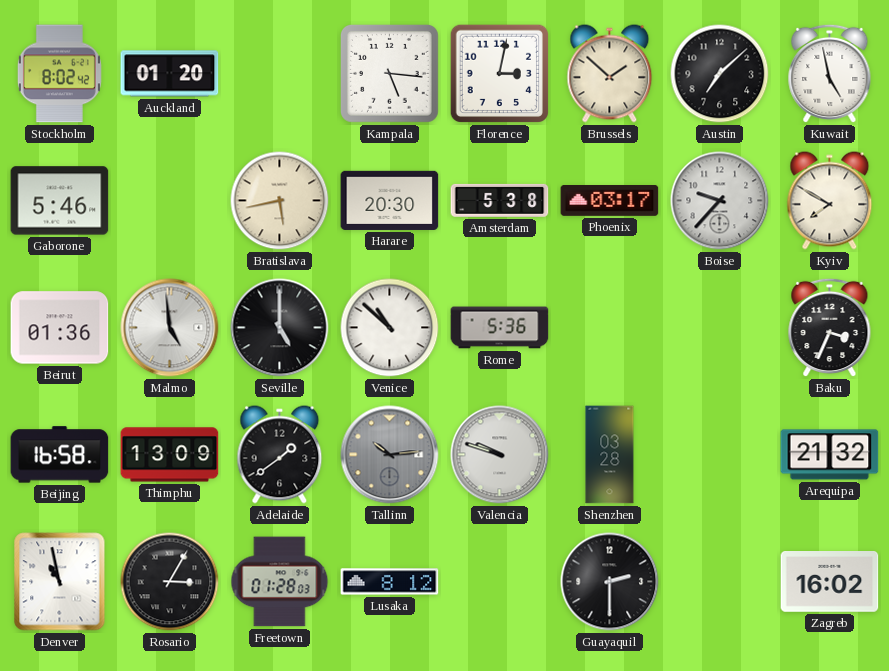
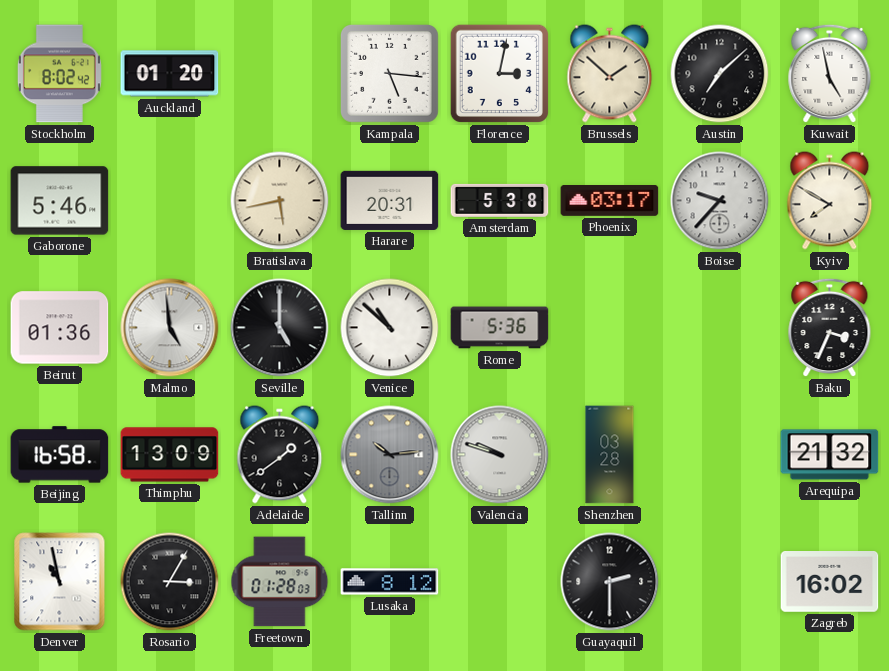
Harare: 20:30 -> 20:31 (390, 200)
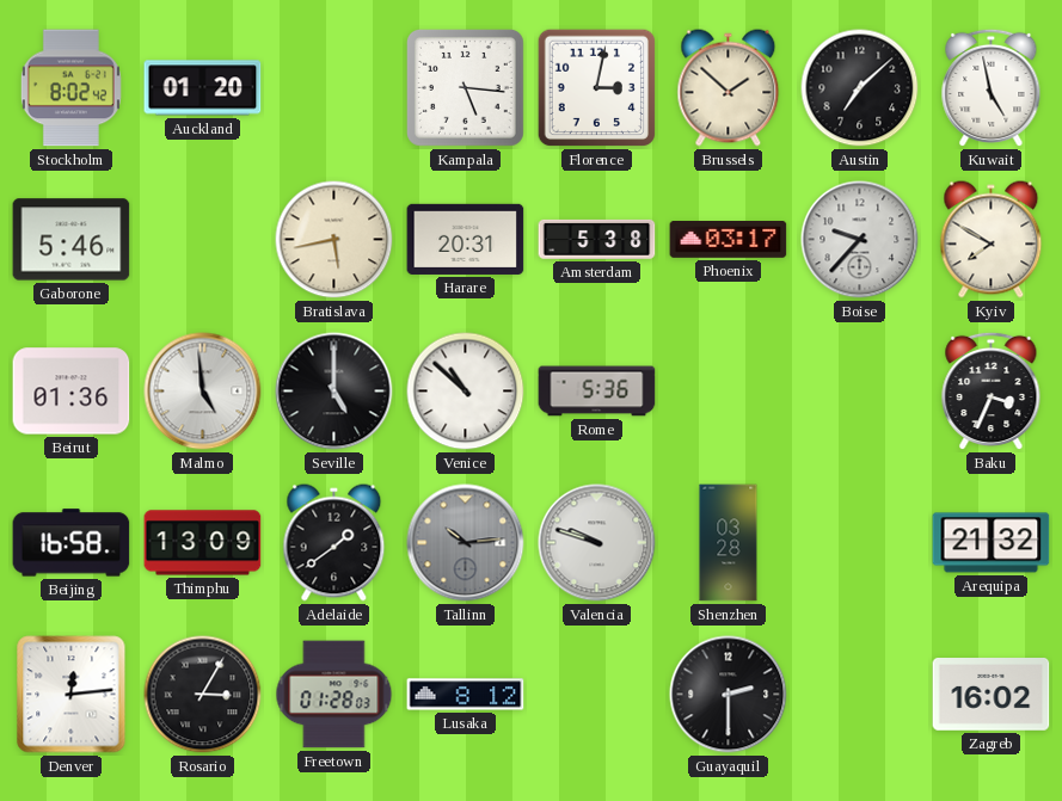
Denver: 10:58 -> 12:14 (72, 695)
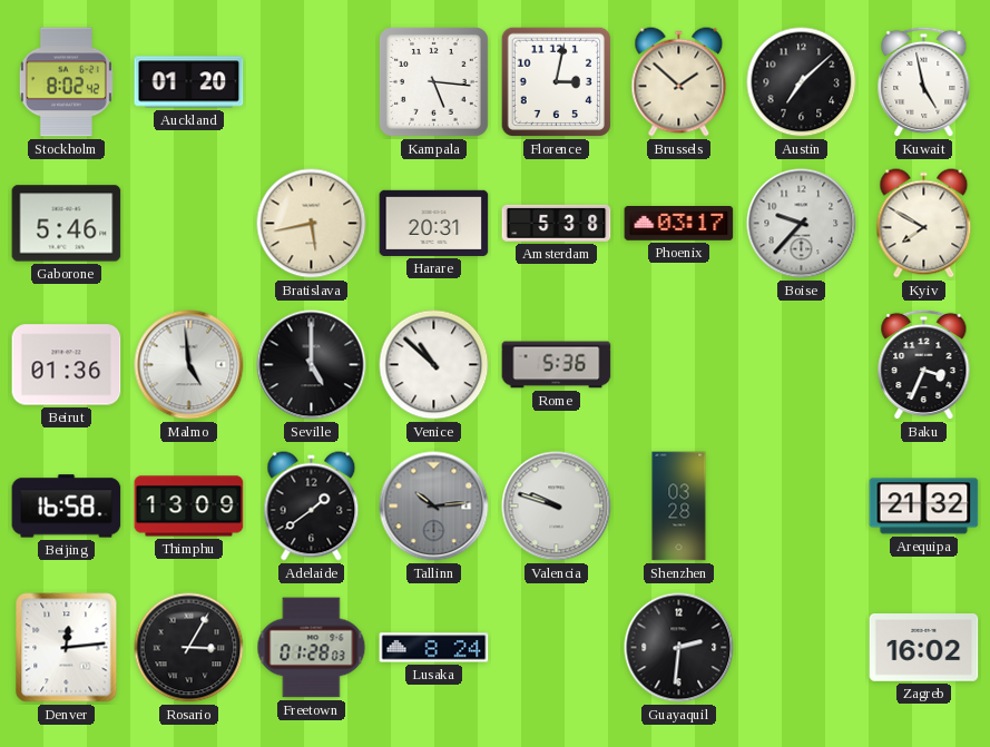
Lusaka: 8:12 -> 8:24 (434, 648)
Guayaquil: 2:30 -> 2:31 (679, 648)
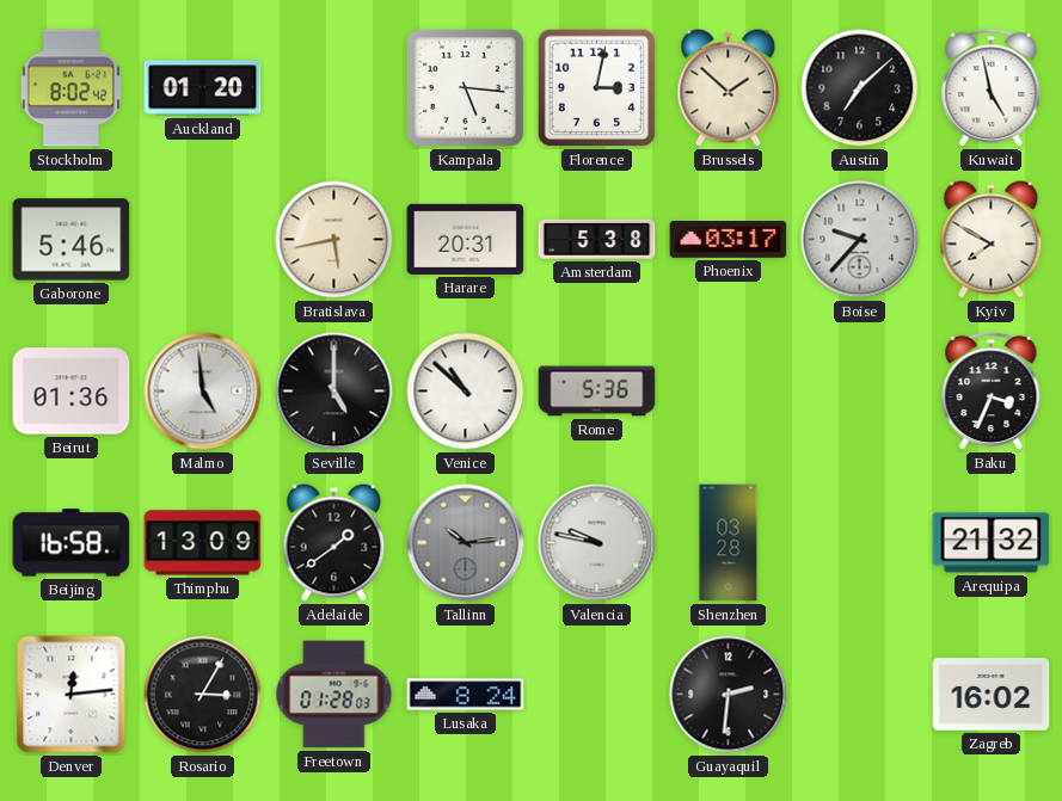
Valencia: 9:48 -> 9:47 (597, 543)
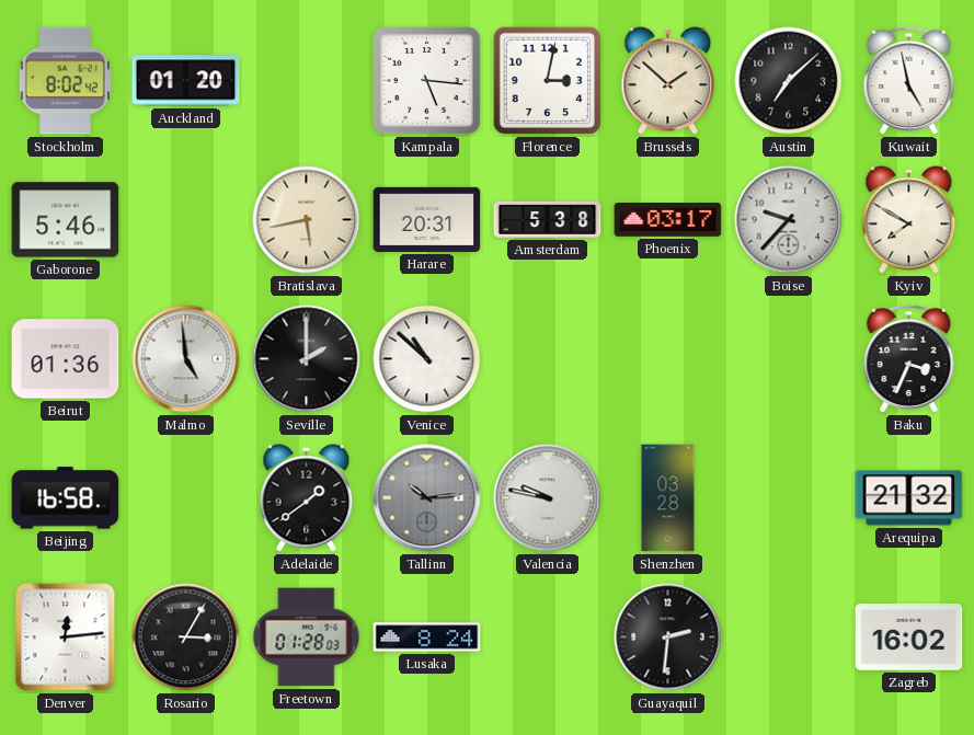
Seville: 5:00 -> 2:00 (307, 359)
Rome: 5:36 -> none (597, 392)
Thimphu: 13:09 -> none (203, 543)
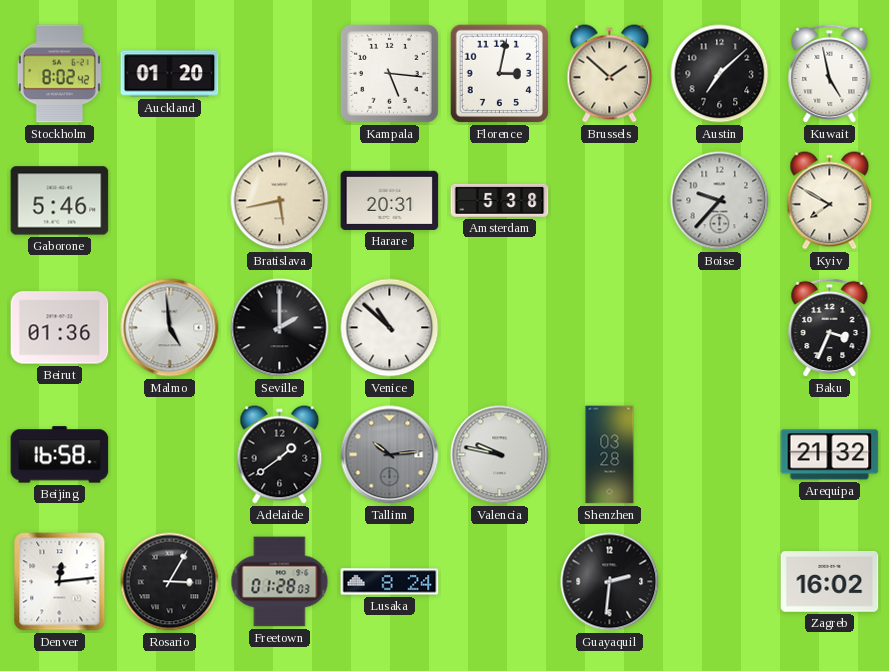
Phoenix: 03:17 -> none (668, 220)
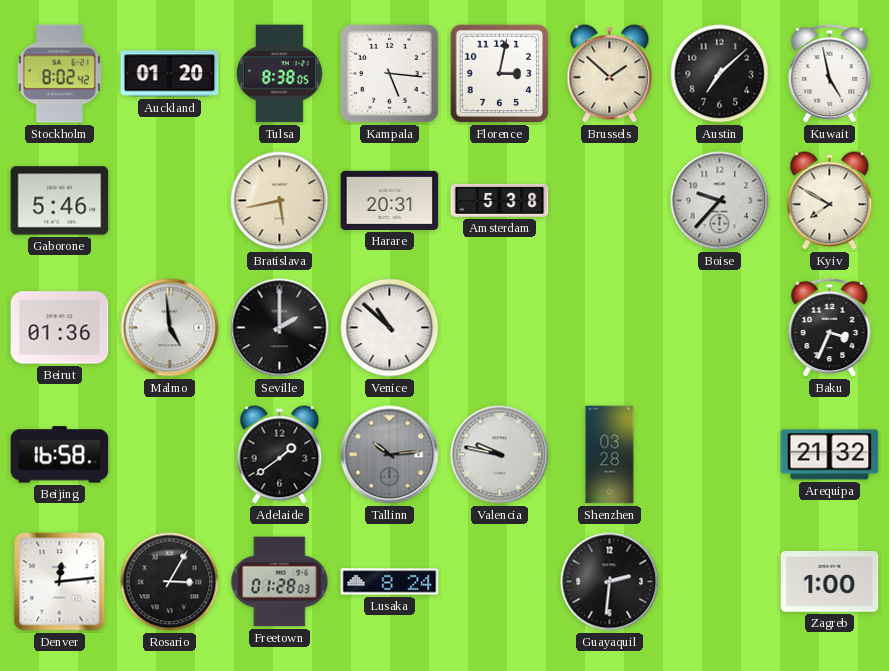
Tulsa: none -> 8:38 (279, 74)
Zagreb: 16:02 -> 1:00 (830, 582)
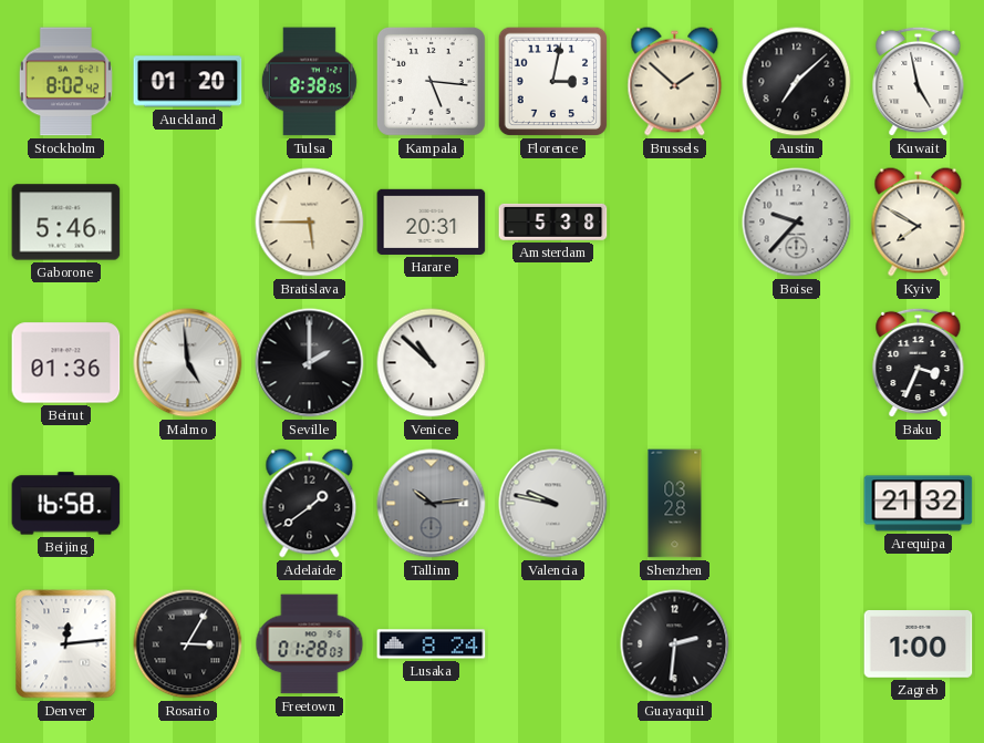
Bratislava: 5:43 -> 5:45 (310, 223)
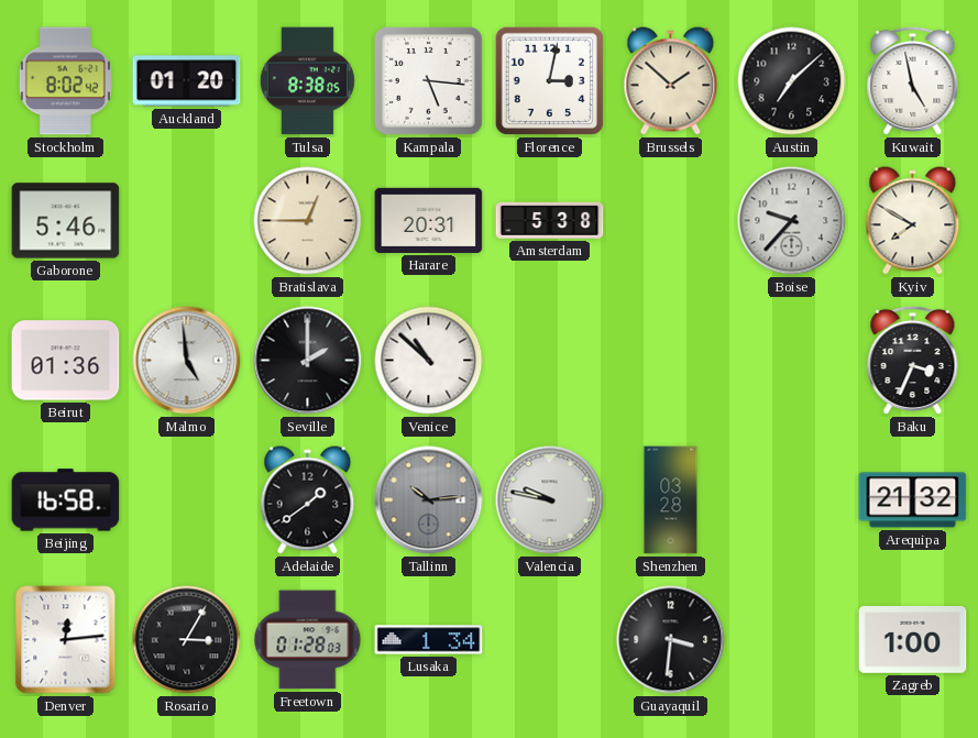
Bratislava: 5:45 -> 12:45 (308, 221)
Lusaka: 8:24 -> 1:34 (429, 640)
Guayaquil: 2:31 -> 3:31 (671, 640)
